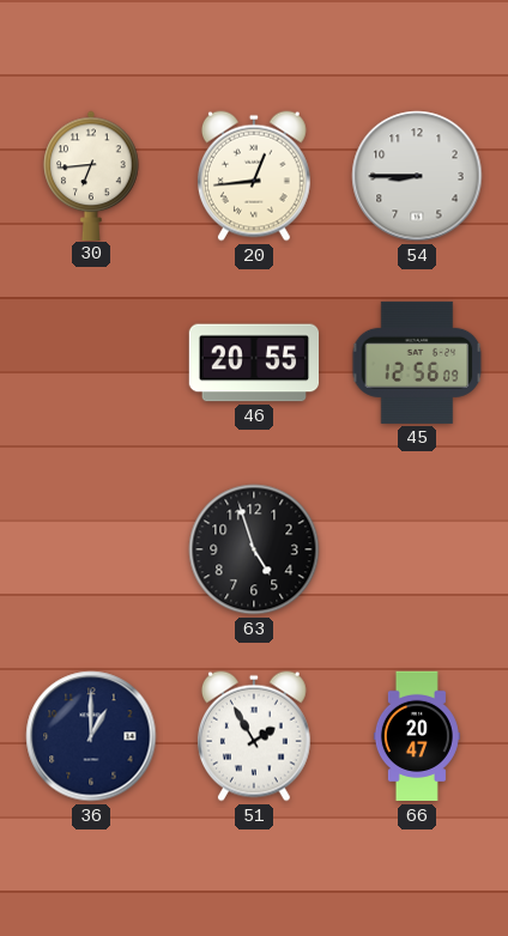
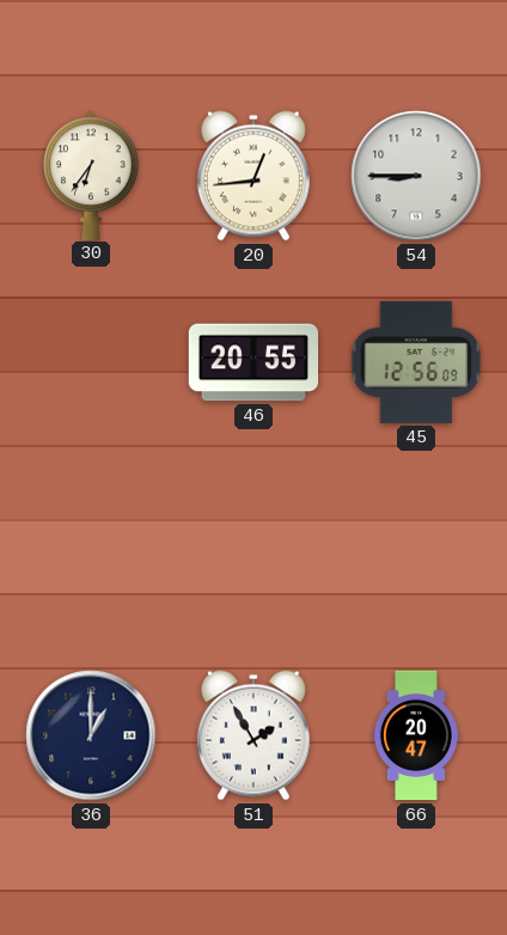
30: 6:44 -> 6:36 (91, 175)
63: 4:57 -> none (254, 549)
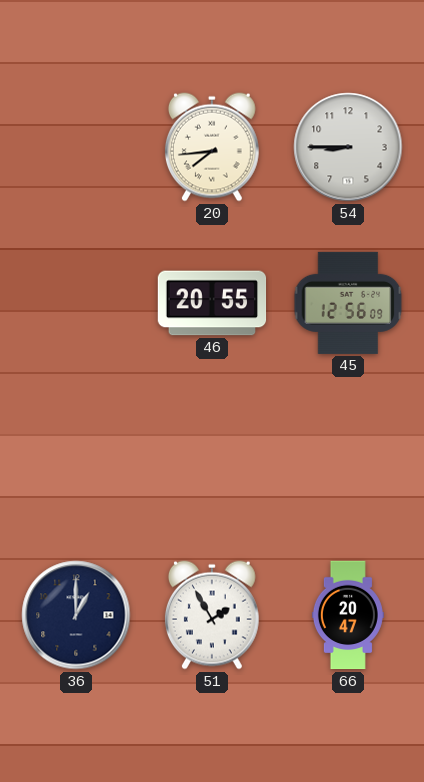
30: 6:36 -> none (91, 175)
20: 12:44 -> 7:44 (212, 147)
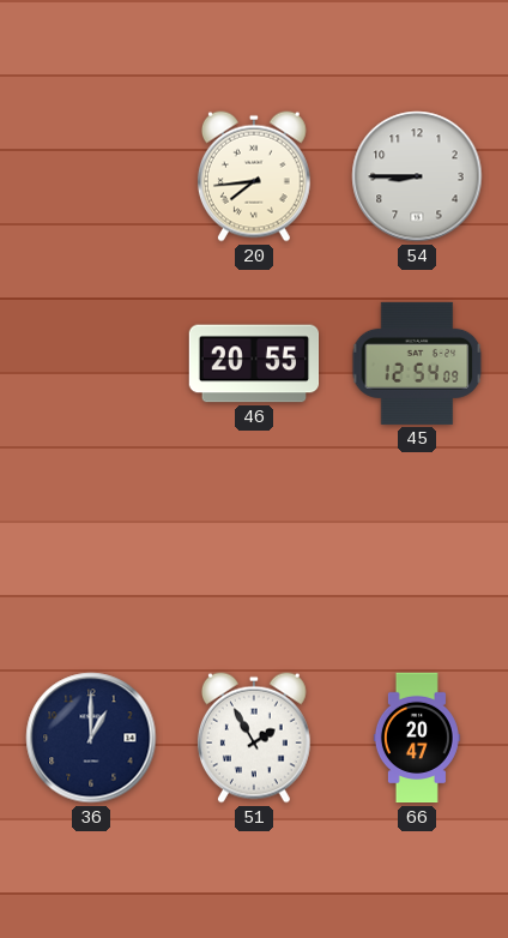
45: 12:56 -> 12:54 (417, 363)
